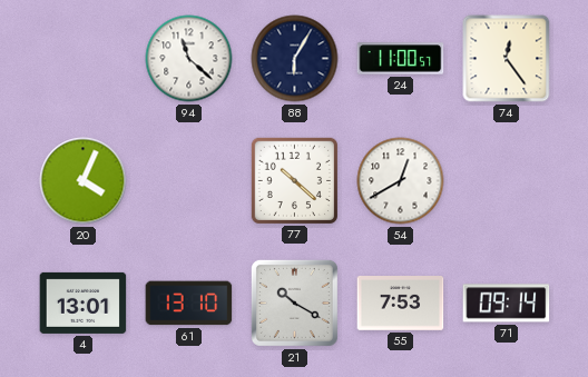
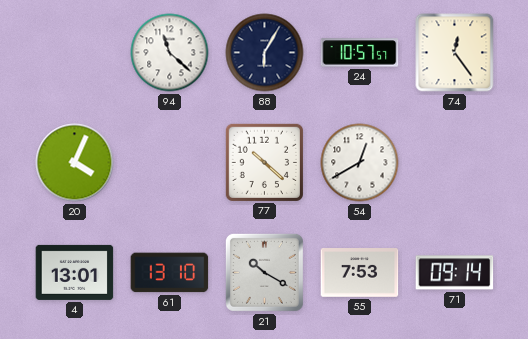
24: 11:00 -> 10:57 (360, 53)
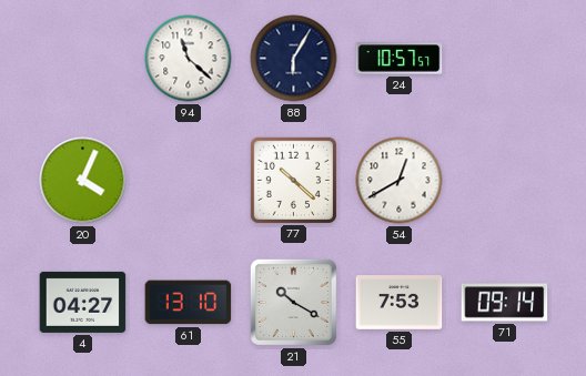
74: 12:24 -> none (455, 53)
4: 13:01 -> 04:27 (83, 302)
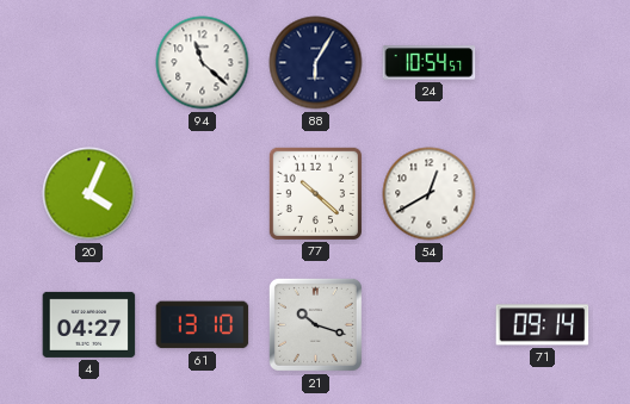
24: 10:57 -> 10:54 (430, 63)
21: 10:20 -> 10:18 (315, 324)
55: 7:53 -> none (400, 303)
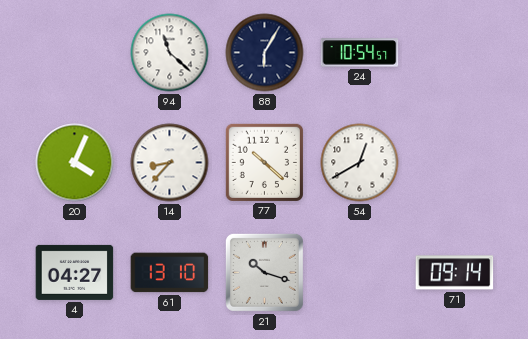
14: none -> 8:37 (170, 163)
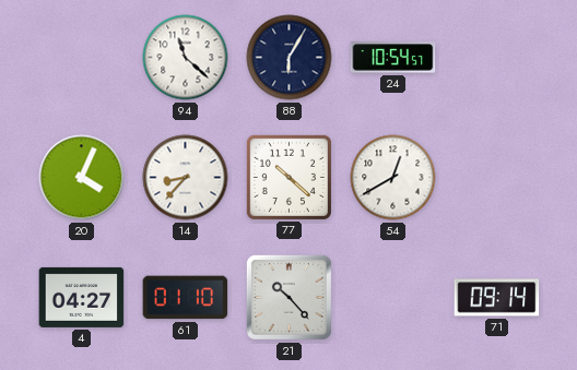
61: 13:10 -> 01:10 (186, 298)
21: 10:18 -> 10:23 (288, 297)
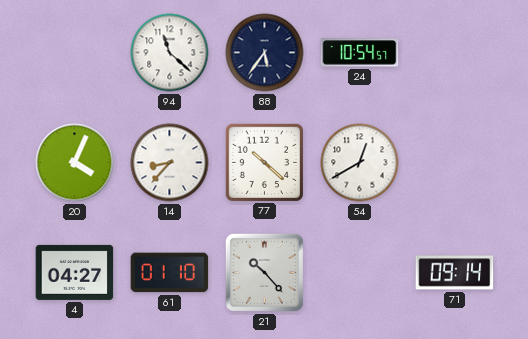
88: 6:05 -> 5:36 (265, 53)
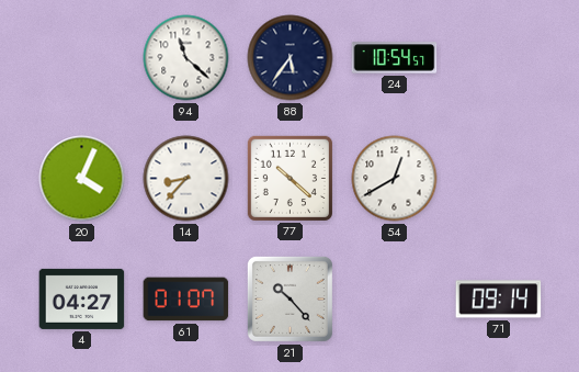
61: 01:10 -> 01:07 (186, 300)
